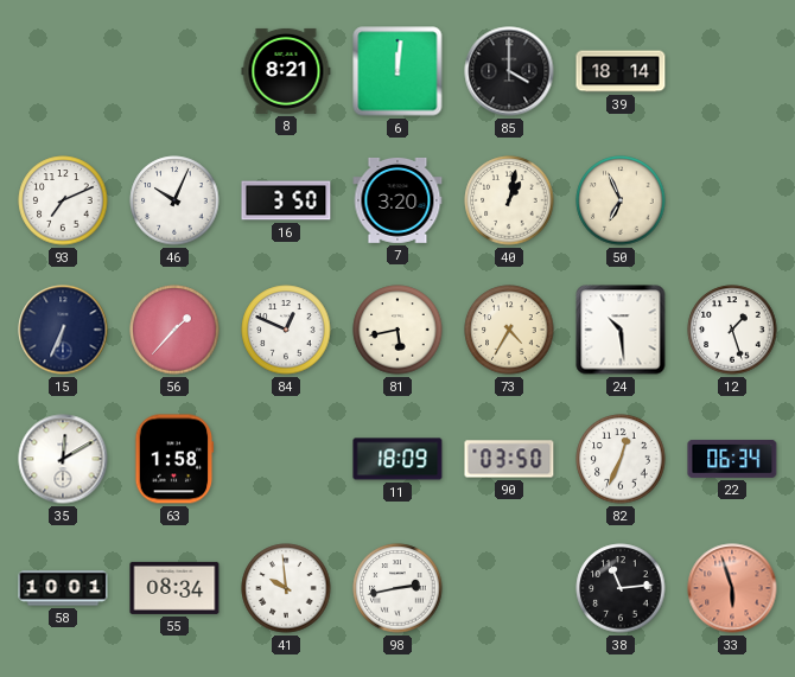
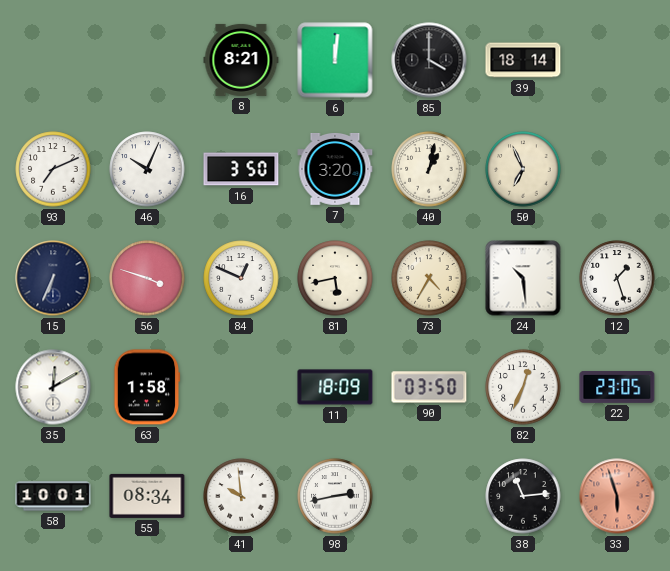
56: 1:37 -> 3:48 (147, 278)
22: 06:34 -> 23:05 (617, 387)
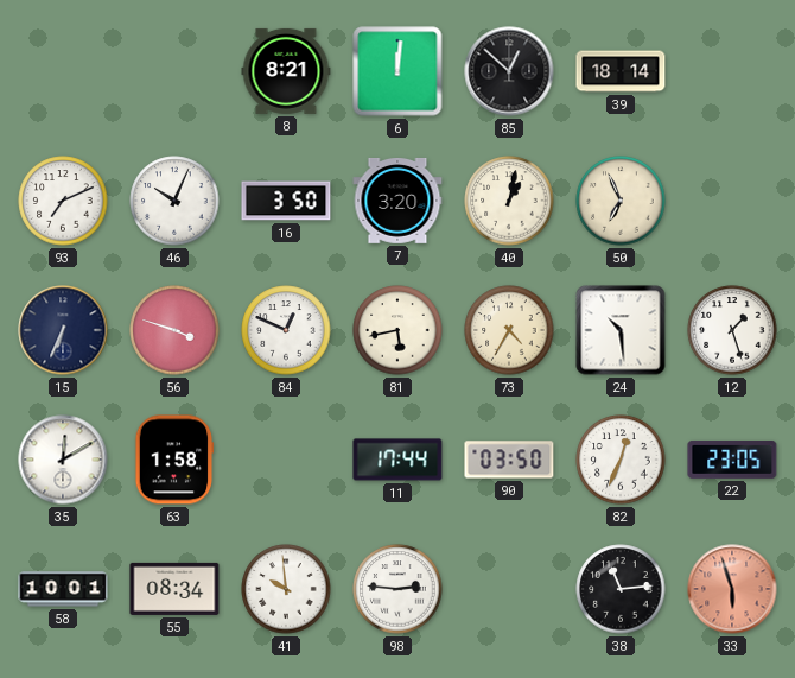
85: 4:00 -> 12:52 (509, 71)
11: 18:09 -> 17:44 (397, 460)
98: 2:43 -> 2:46 (397, 589)
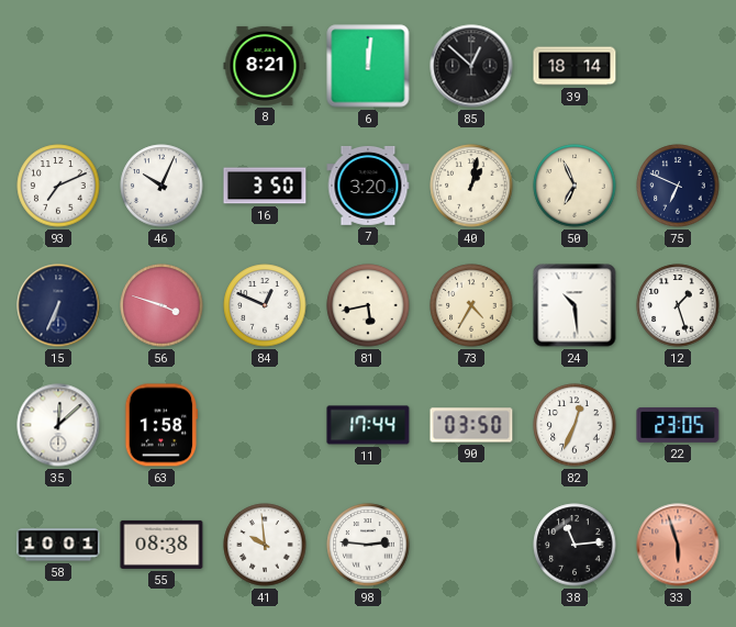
75: none -> 6:49 (678, 186)
35: 12:10 -> 12:08 (58, 425)
55: 08:34 -> 08:38 (161, 545)
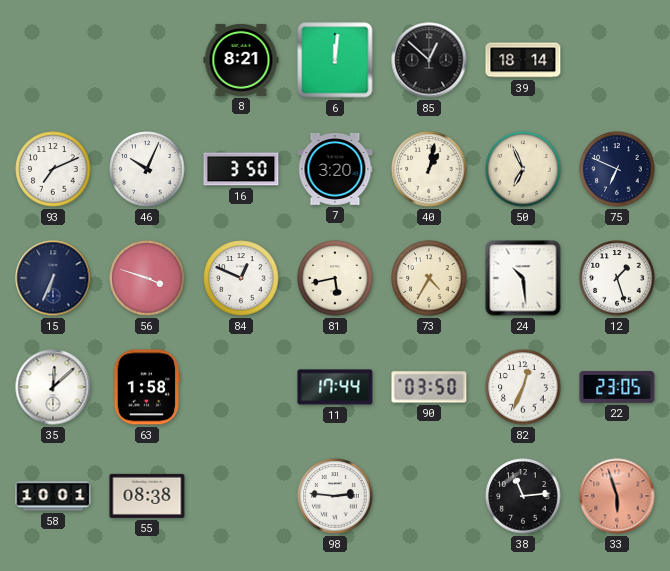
41: 9:59 -> none (265, 545)
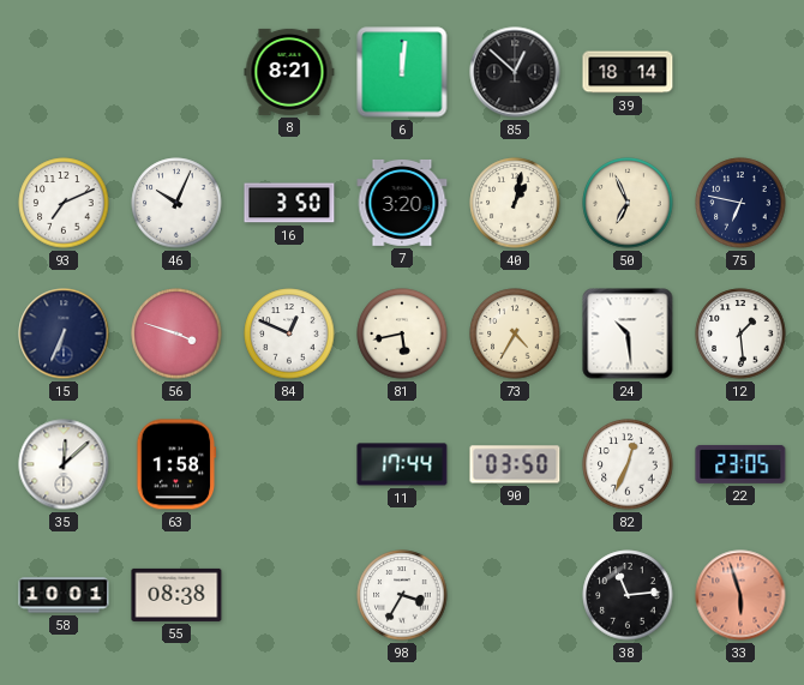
75: 6:49 -> 6:47 (740, 203)
12: 1:27 -> 1:29 (740, 334)
98: 2:46 -> 3:35 (402, 595)
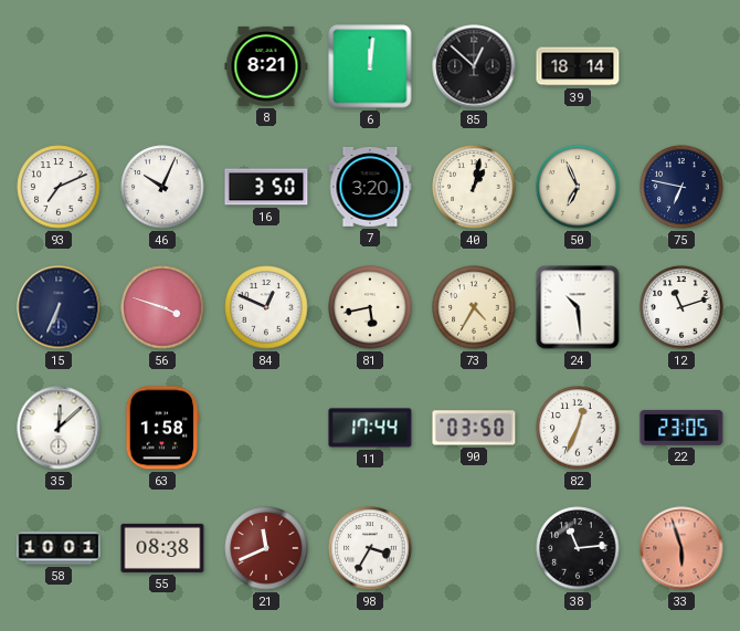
12: 1:29 -> 11:12 (681, 307)
21: none -> 11:41 (266, 548)
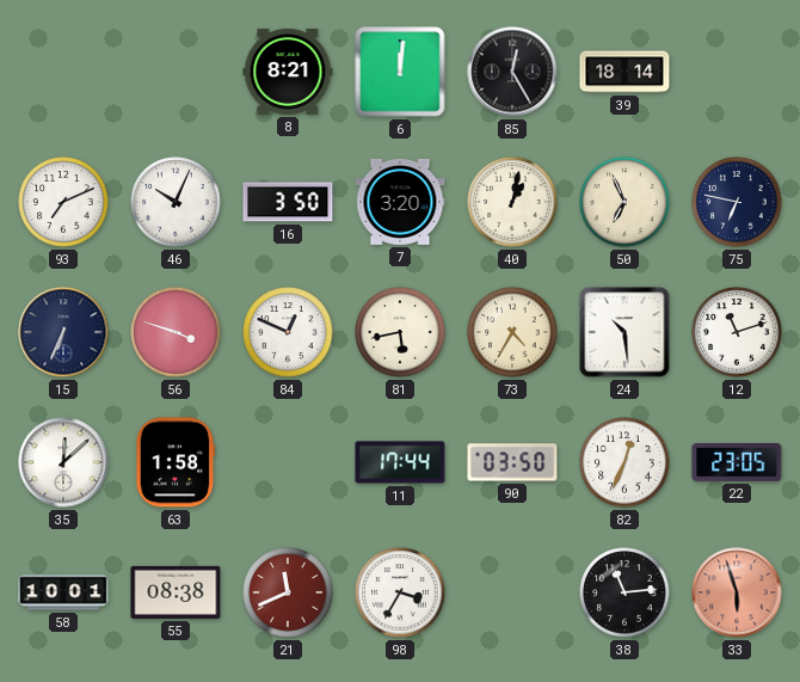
85: 12:52 -> 12:25 (512, 72)
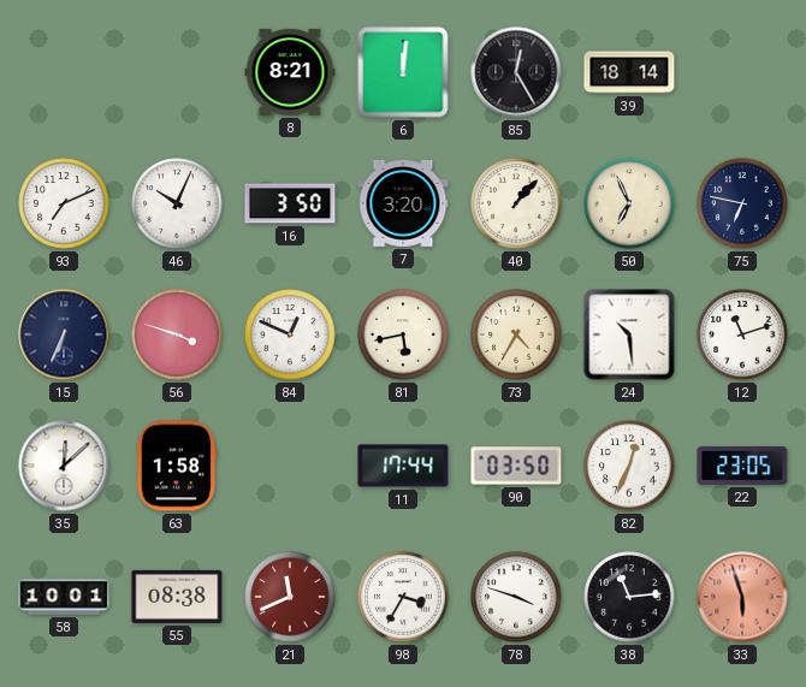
40: 1:02 -> 1:07 (516, 203)
78: none -> 3:48 (516, 597)
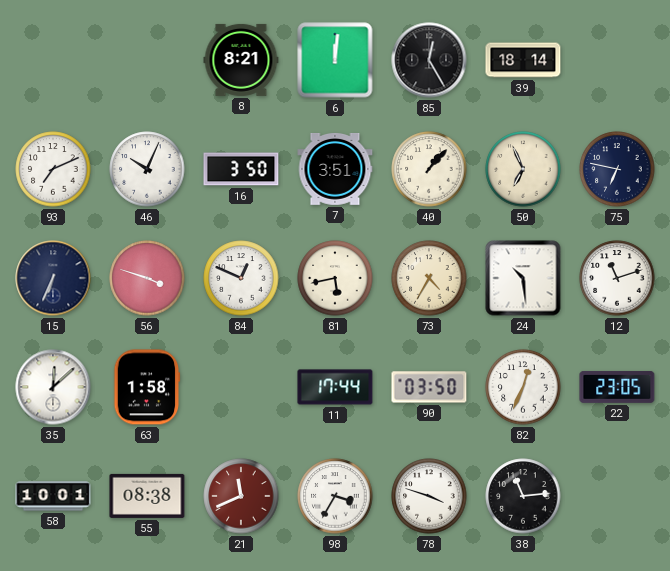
7: 3:20 -> 3:51 (335, 169)
33: 5:57 -> none (742, 597)
